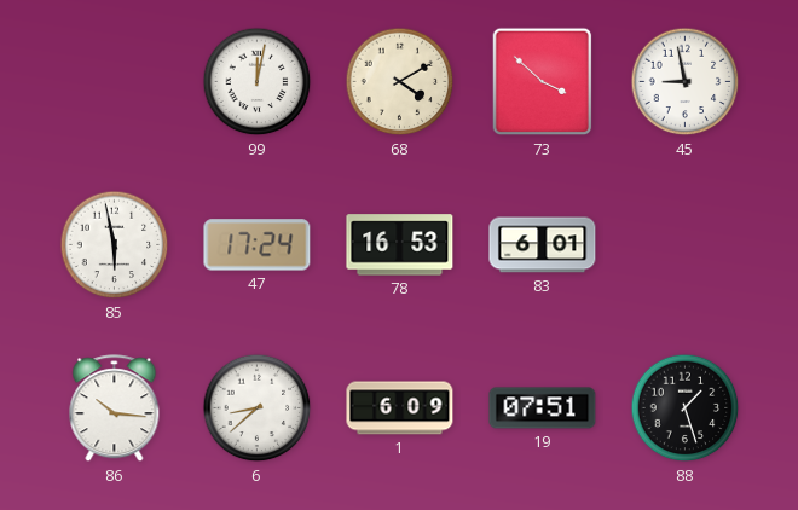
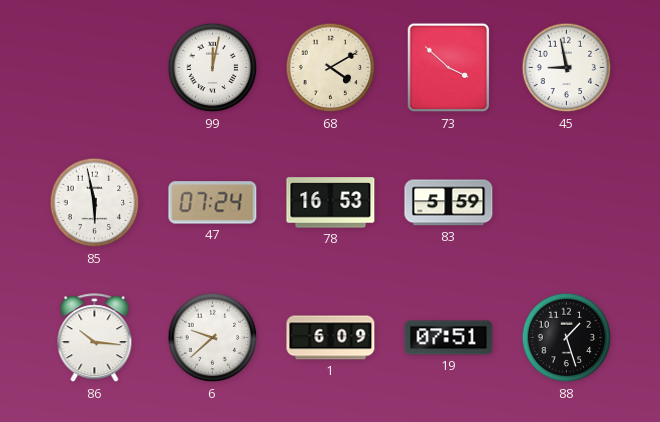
47: 17:24 -> 07:24 (213, 203)
83: 6:01 -> 5:59 (449, 203)
6: 8:38 -> 9:38 (213, 338)
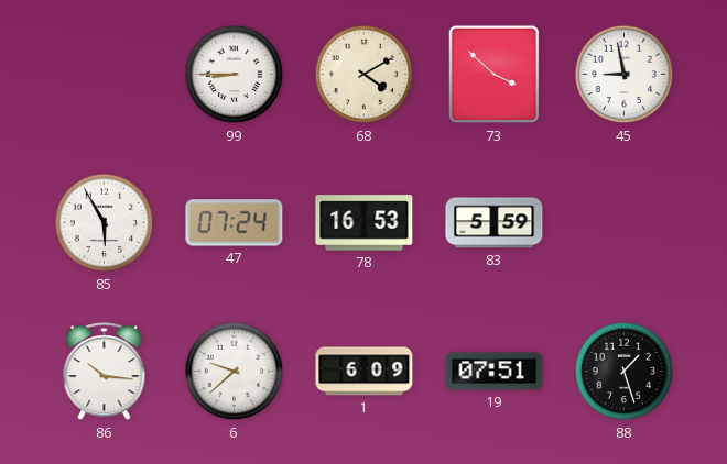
99: 12:02 -> 8:45 (235, 75)
85: 5:58 -> 5:55 (105, 223)
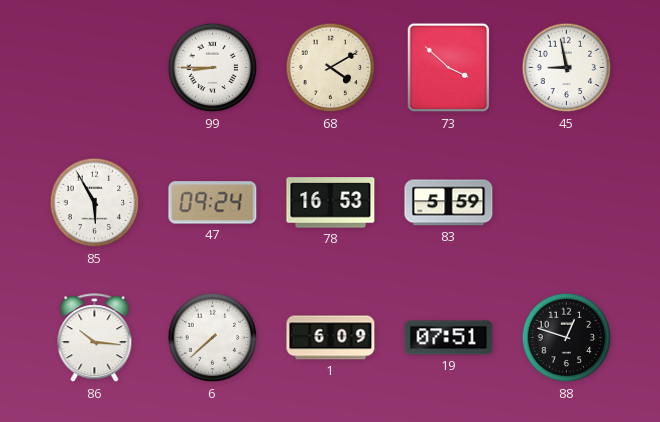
47: 07:24 -> 09:24 (213, 203)
6: 9:38 -> 7:38 (213, 338)
88: 1:27 -> 12:48 (567, 338)
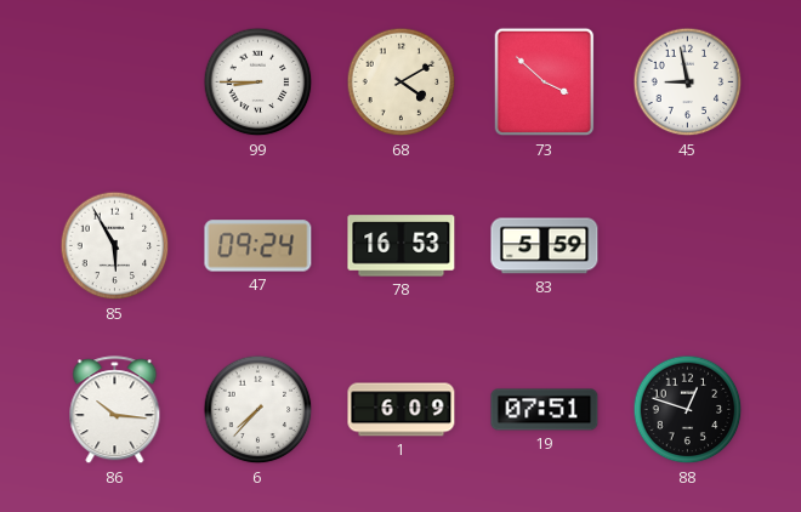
6: 7:38 -> 7:37 (259, 410)
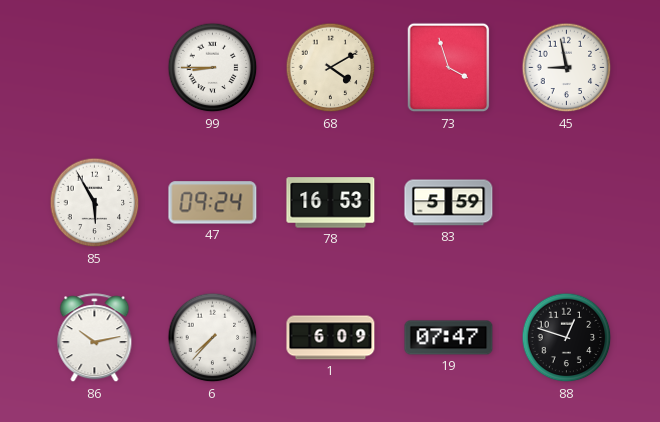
73: 3:52 -> 3:57 (449, 68)
86: 10:16 -> 10:13 (95, 338)
19: 07:51 -> 07:47 (449, 338)
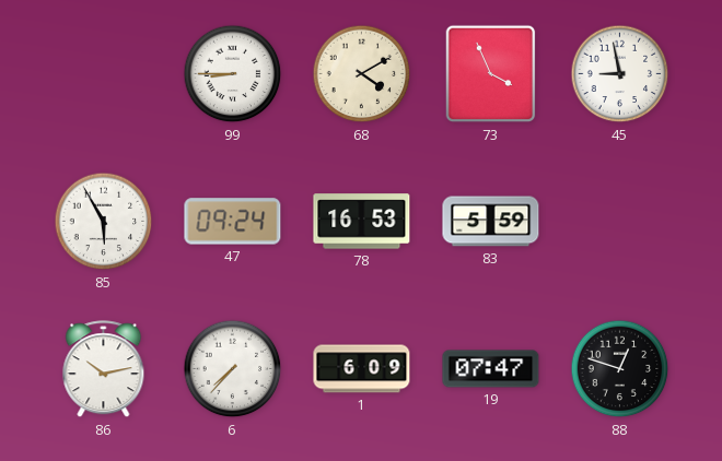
73: 3:57 -> 3:56 (491, 74)
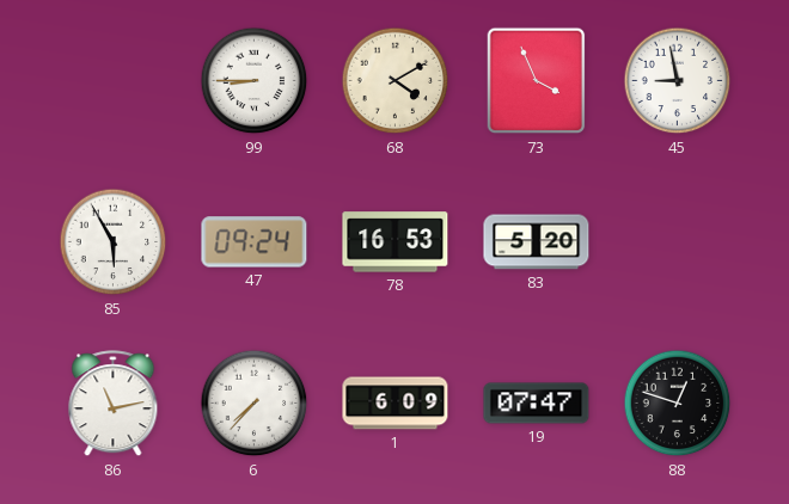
83: 5:59 -> 5:20 (537, 242)
86: 10:13 -> 11:13 (114, 404)
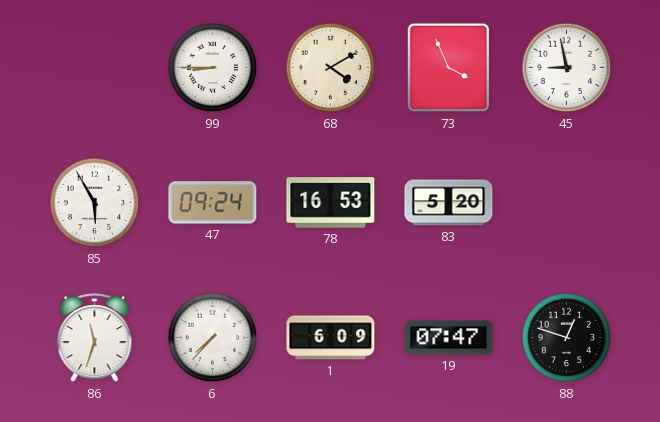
86: 11:13 -> 11:33 (95, 338)
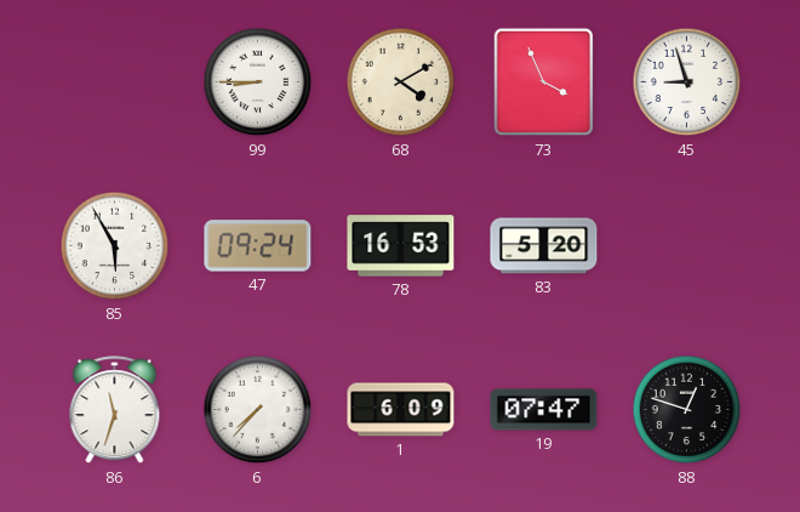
45: 8:58 -> 8:57 (687, 83)
